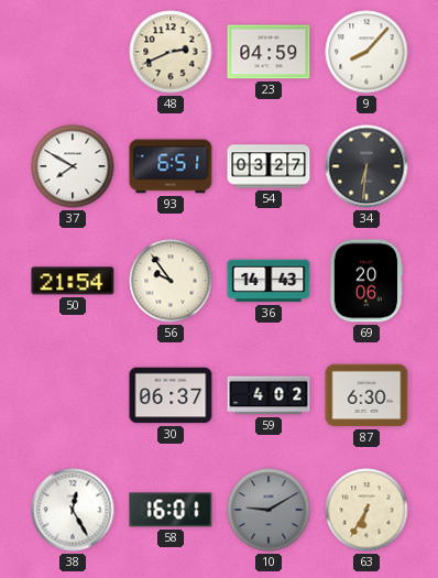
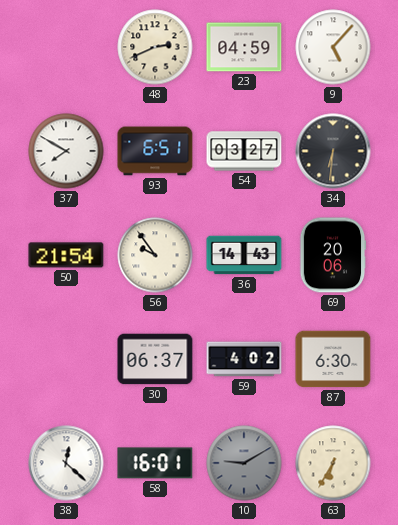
9: 8:07 -> 5:07 (333, 47)
38: 12:25 -> 12:22 (66, 463)
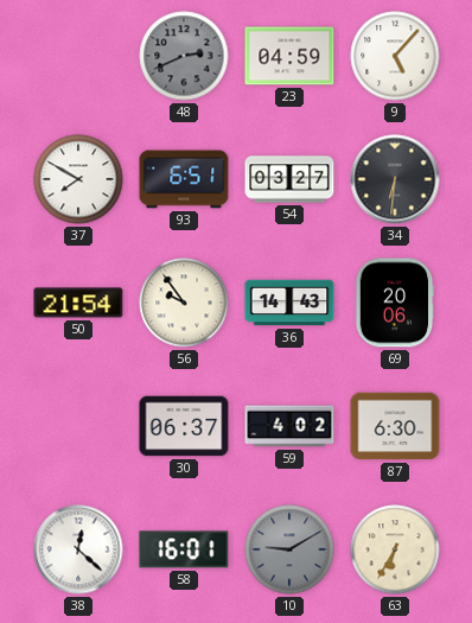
48 dial: cream -> grey (184, 56)
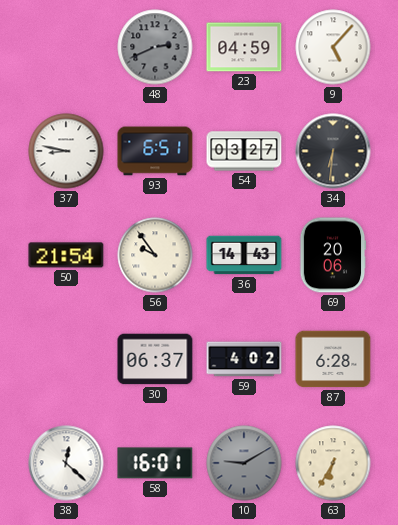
37: 7:50 -> 8:47 (66, 151)
87: 6:30 -> 6:28 (333, 359)
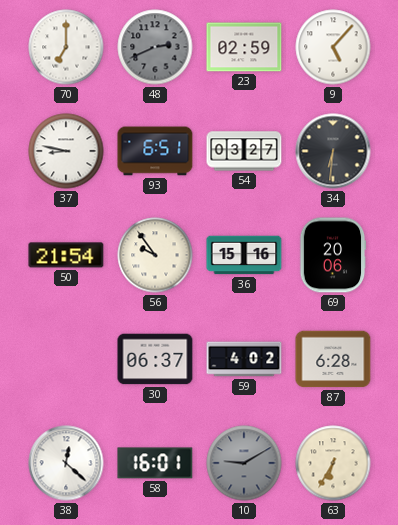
70: none -> 7:00 (66, 47)
23: 04:59 -> 02:59 (244, 47)
36: 14:43 -> 15:16 (244, 255)
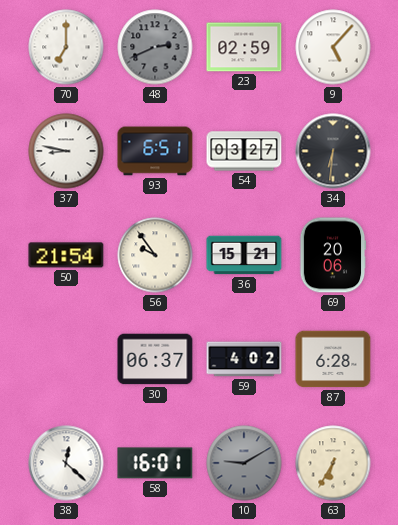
36: 15:16 -> 15:21 (244, 255)
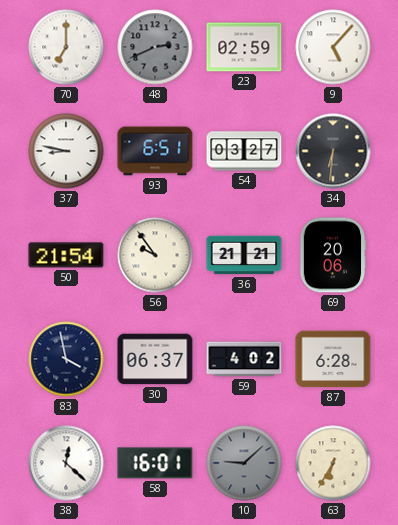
36: 15:21 -> 21:21 (244, 255)
83: none -> 3:58 (66, 359)
10: 9:10 -> 9:08 (244, 463)
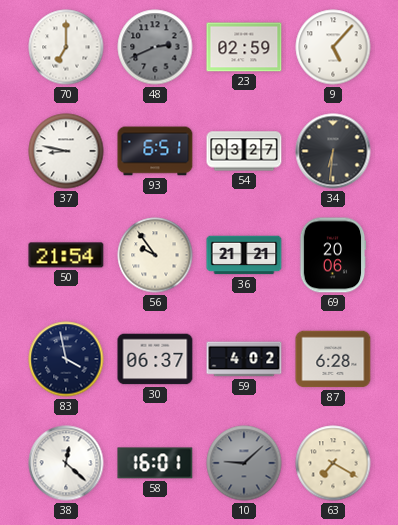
63: 6:35 -> 7:20 (333, 463)
